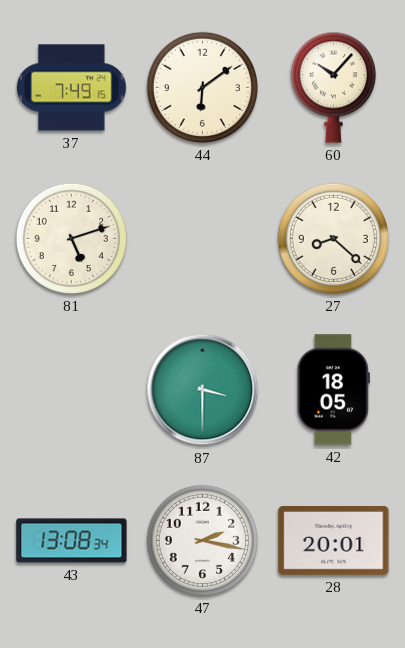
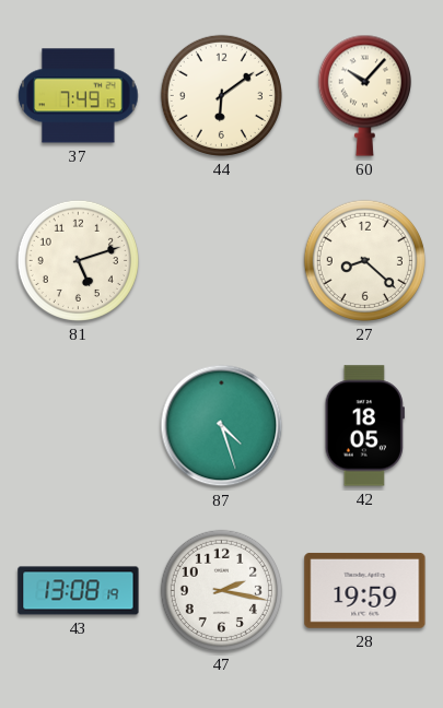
87: 3:30 -> 4:27 (222, 426)
43: 13:08:34 -> 13:08:19 (79, 591)
28: 20:01 -> 19:59 (365, 590)
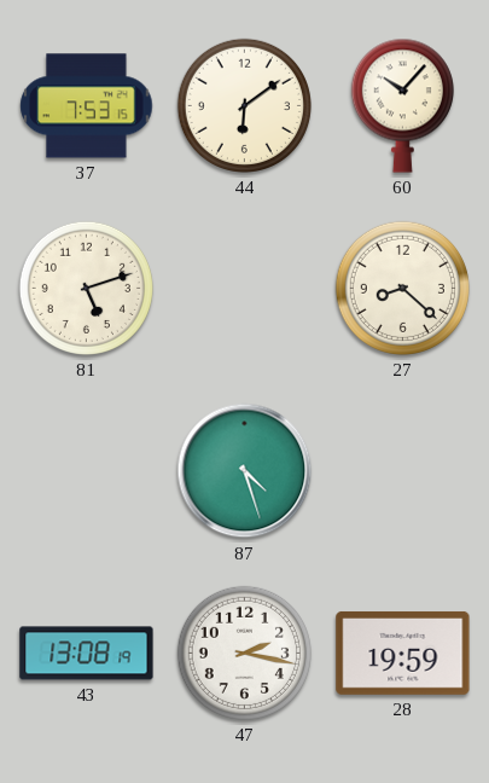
37: 7:49 -> 7:53 (87, 106)
42: 18:05 -> none (364, 426)
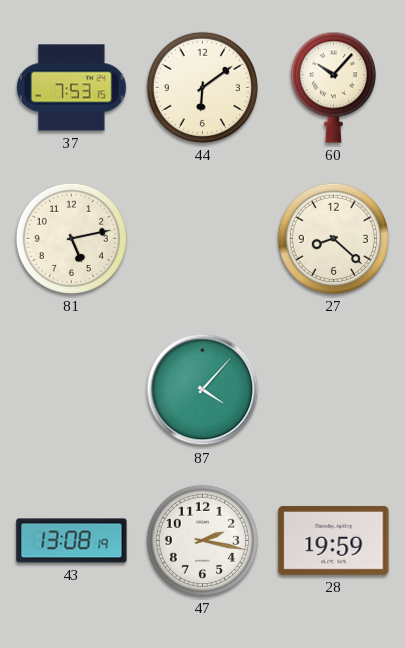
81: 5:12 -> 5:13 (71, 238)
87: 4:27 -> 4:07 (203, 390)
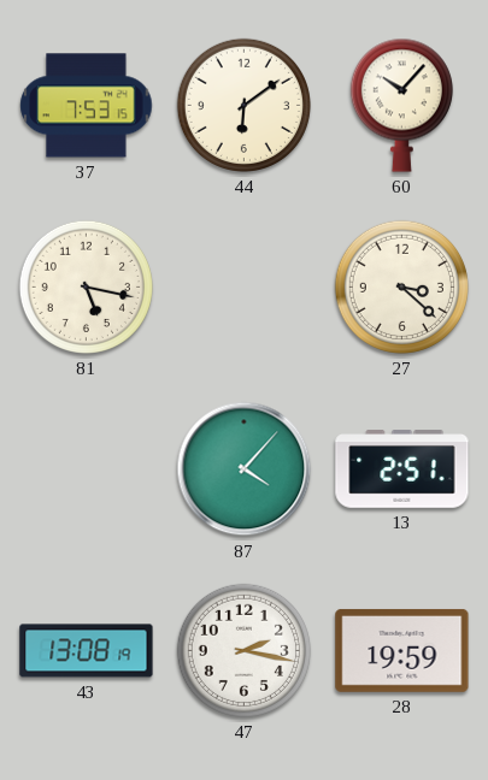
81: 5:13 -> 5:17 (86, 286)
27: 8:22 -> 3:22 (401, 286)
13: none -> 2:51 (402, 469)
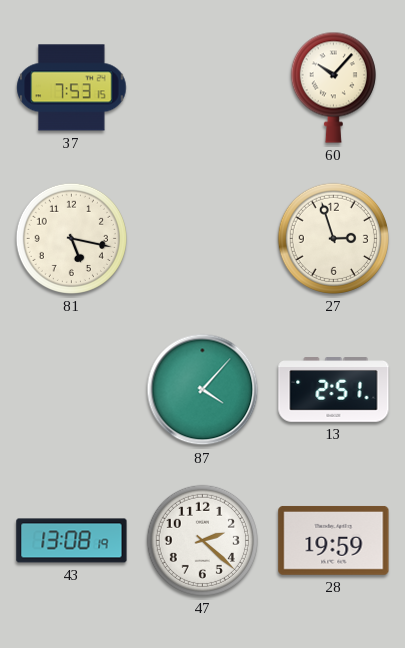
44: 6:09 -> none (243, 105)
27: 3:22 -> 2:57 (333, 238)
47: 2:17 -> 2:22 (202, 540)
